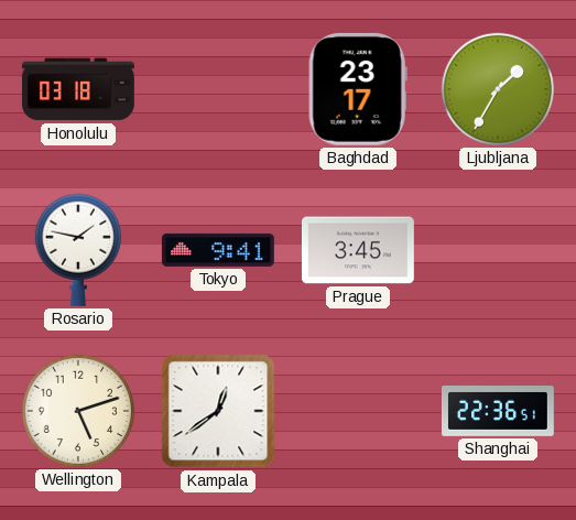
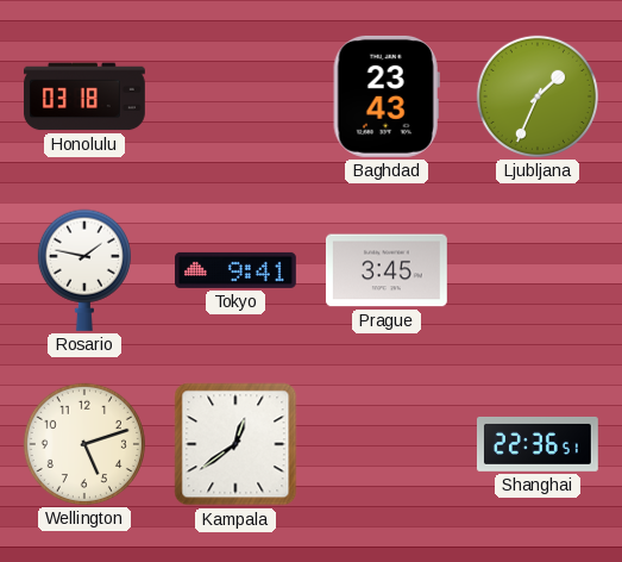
Baghdad: 23:17 -> 23:43 (387, 96)
Ljubljana: 1:35 -> 1:34 (538, 96)
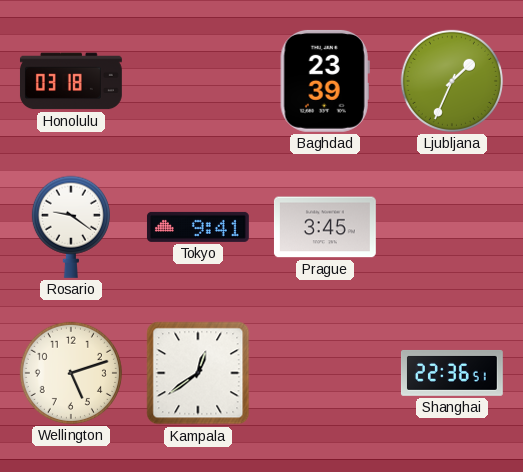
Baghdad: 23:43 -> 23:39 (325, 81)
Rosario: 1:47 -> 9:21 (71, 227)
